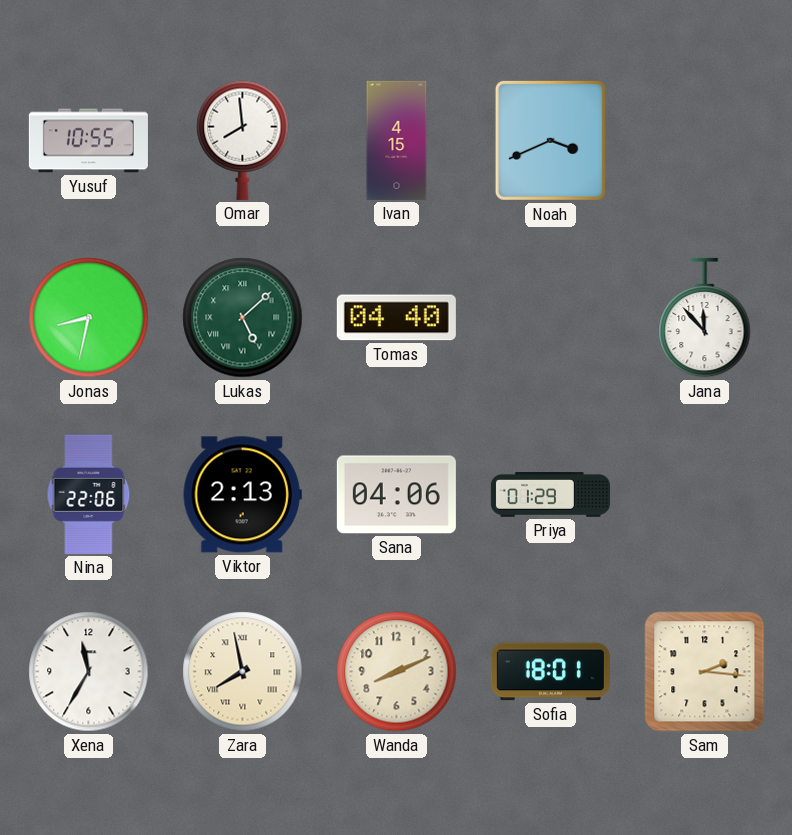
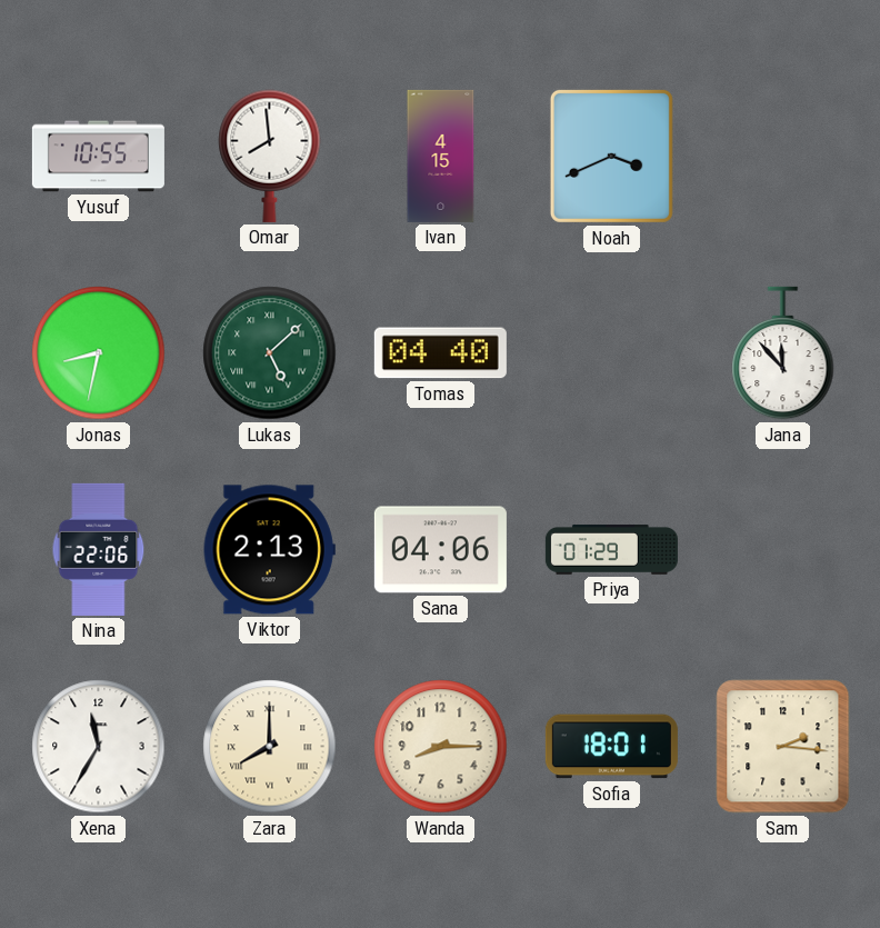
Zara: 7:58 -> 8:00 (270, 747)
Wanda: 8:11 -> 8:15 (441, 747)
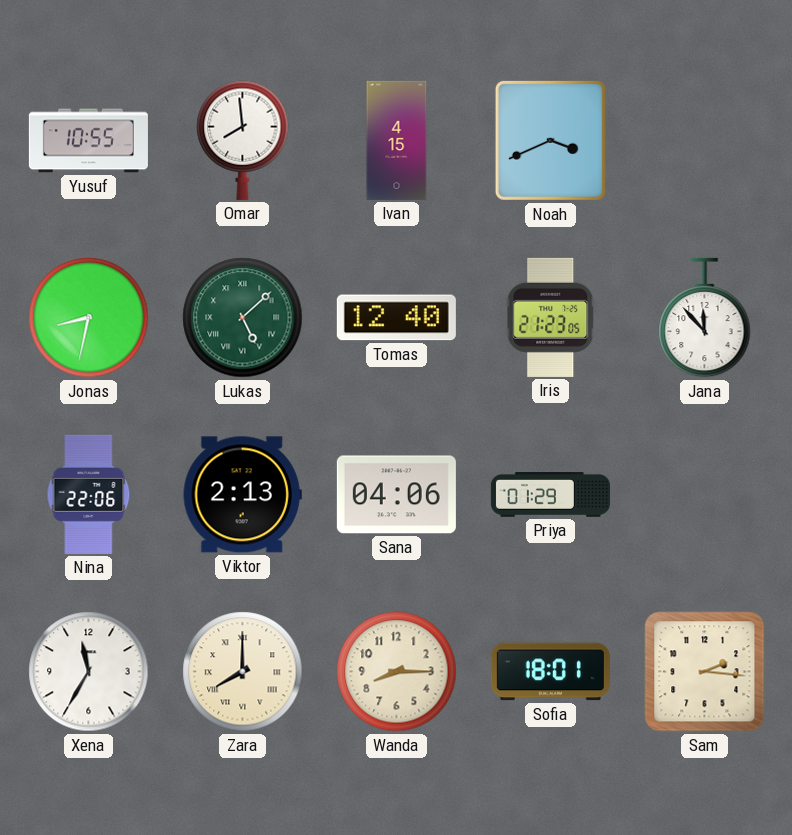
Tomas: 04:40 -> 12:40 (396, 318)
Iris: none -> 21:23 (551, 317)
